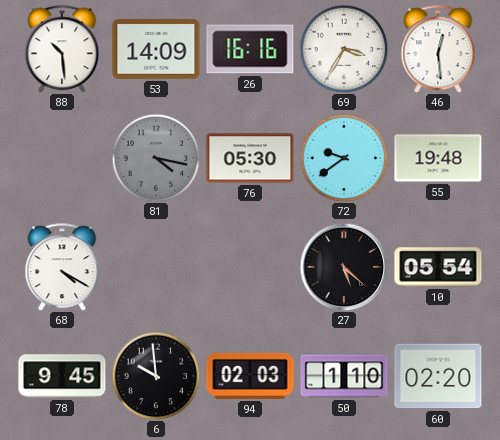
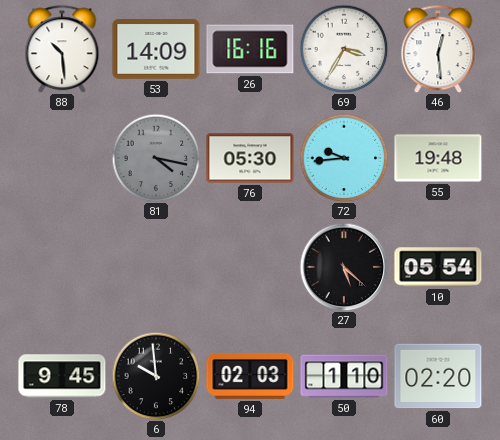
72: 9:39 -> 9:44 (344, 158)
68: 4:20 -> none (62, 267)
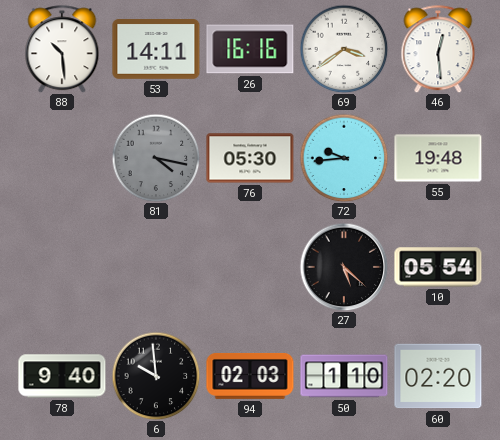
53: 14:09 -> 14:11 (156, 50)
69: 3:35 -> 3:39 (344, 49)
78: 9:45 -> 9:40 (62, 376)
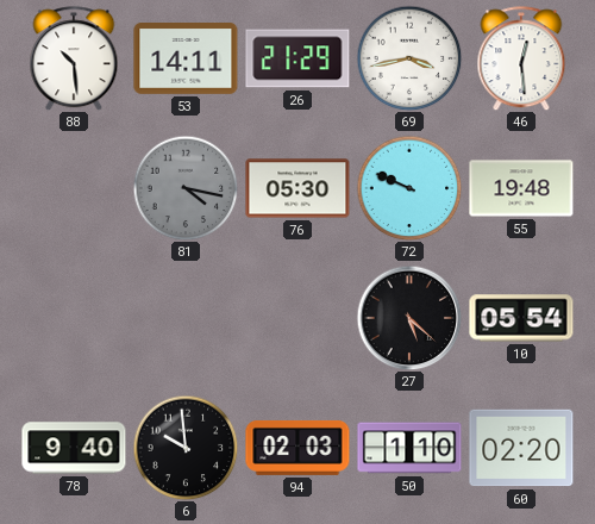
26: 16:16 -> 21:29 (297, 58)
69: 3:39 -> 3:43 (409, 58)
72: 9:44 -> 9:49 (409, 188)
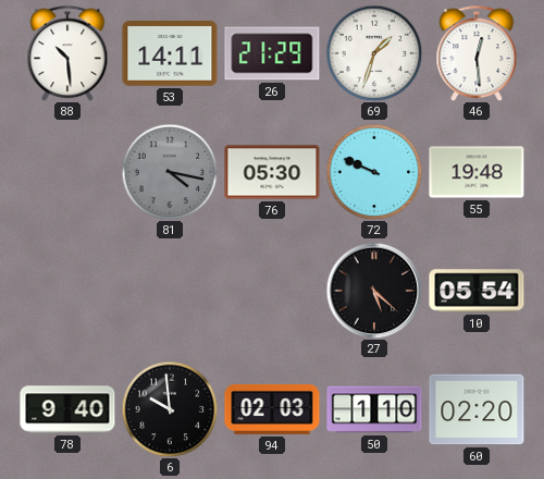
69: 3:43 -> 1:33 (374, 53)
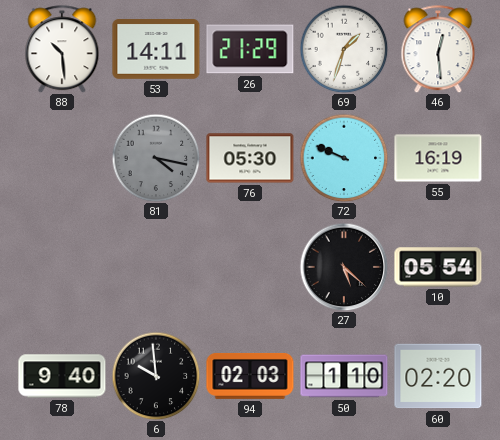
55: 19:48 -> 16:19 (438, 158)
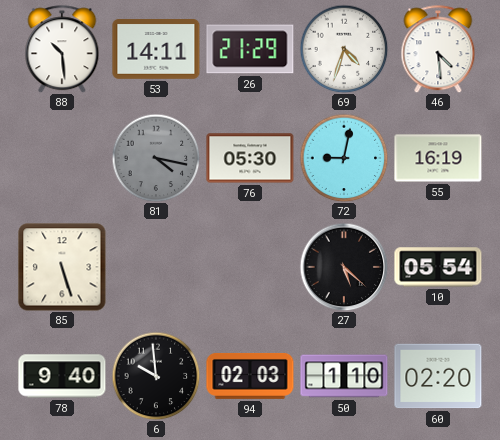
69: 1:33 -> 4:33 (344, 49)
46: 12:29 -> 4:29 (438, 49)
72: 9:49 -> 9:02 (344, 158)
85: none -> 5:27 (62, 267)
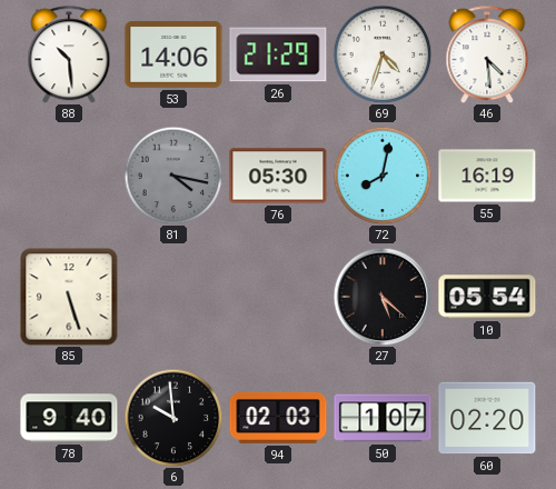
53: 14:11 -> 14:06 (173, 56)
72: 9:02 -> 8:02 (383, 176)
50: 1:10 -> 1:07 (383, 418)
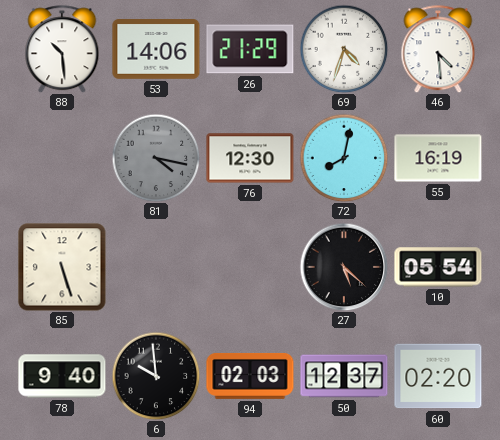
76: 05:30 -> 12:30 (250, 158)
50: 1:07 -> 12:37 (344, 376)
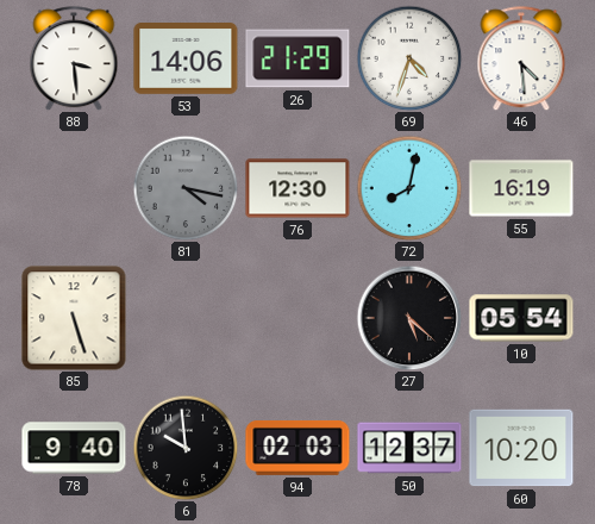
88: 10:29 -> 3:29 (74, 58)
60: 02:20 -> 10:20 (521, 448)
